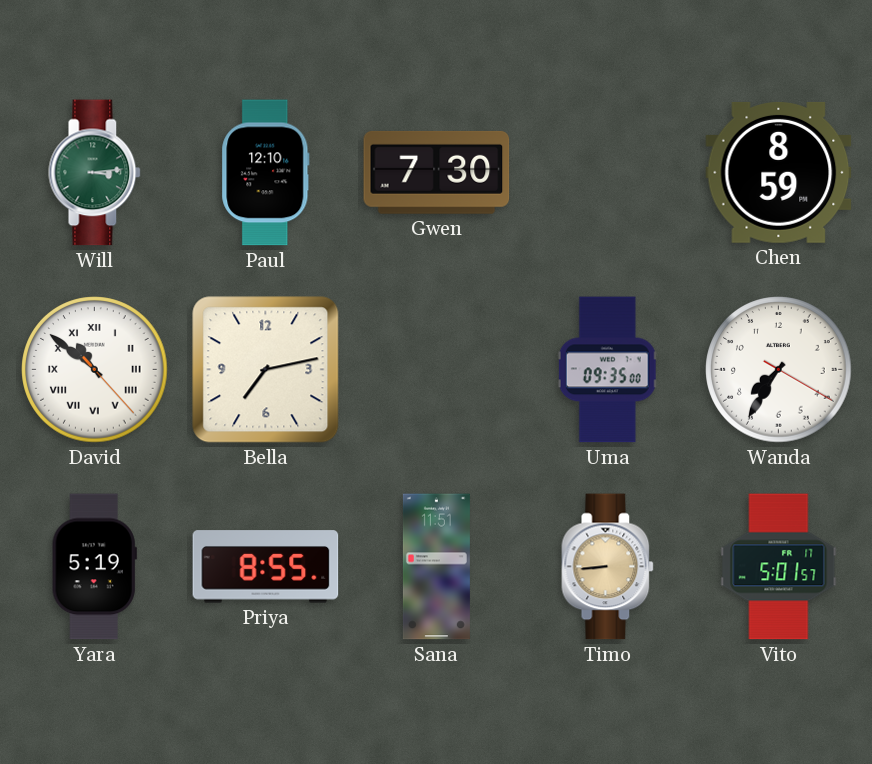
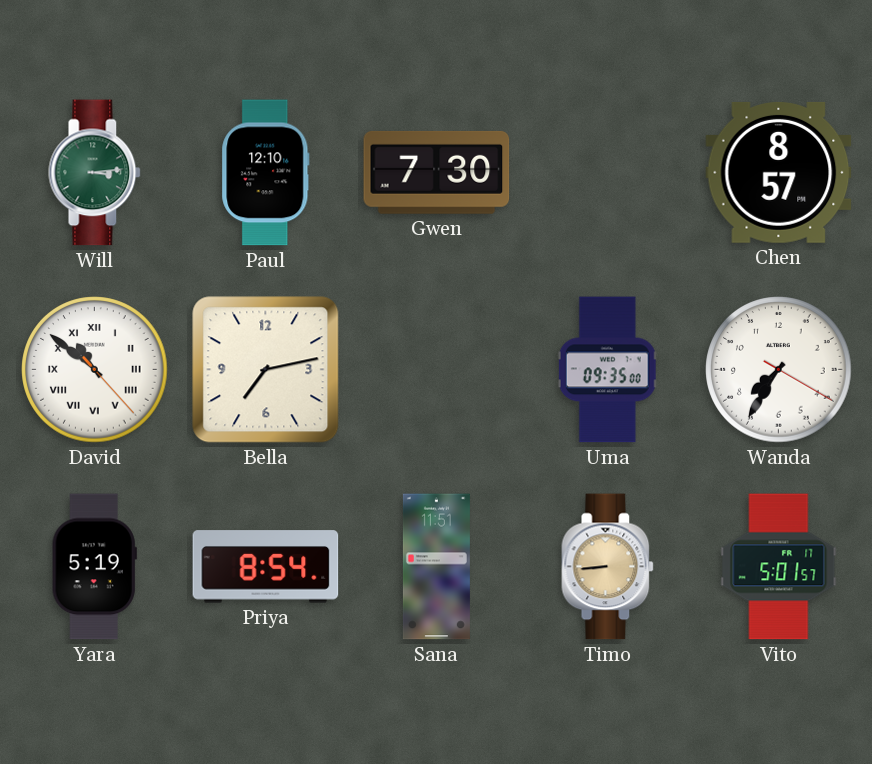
Chen: 8:59 -> 8:57 (779, 172)
Priya: 8:55 -> 8:54 (266, 567)
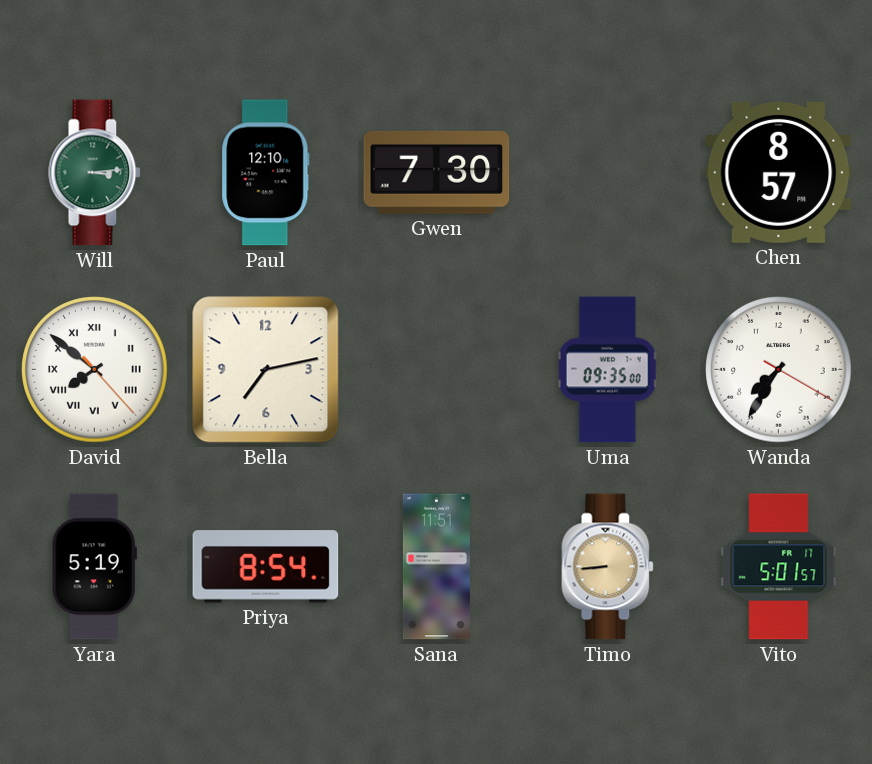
David: 10:51 -> 7:51 (95, 370)
